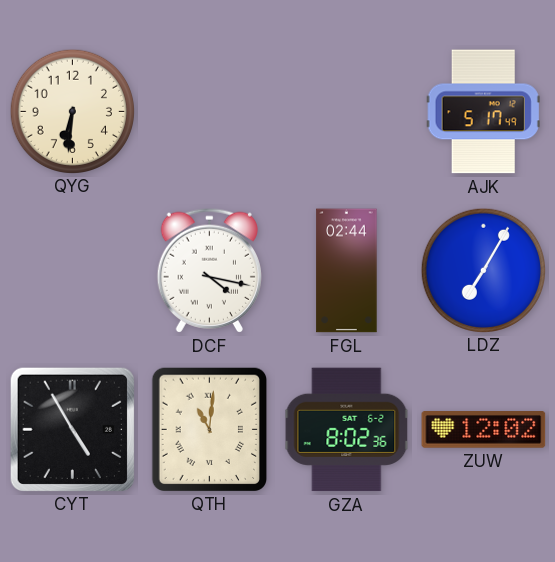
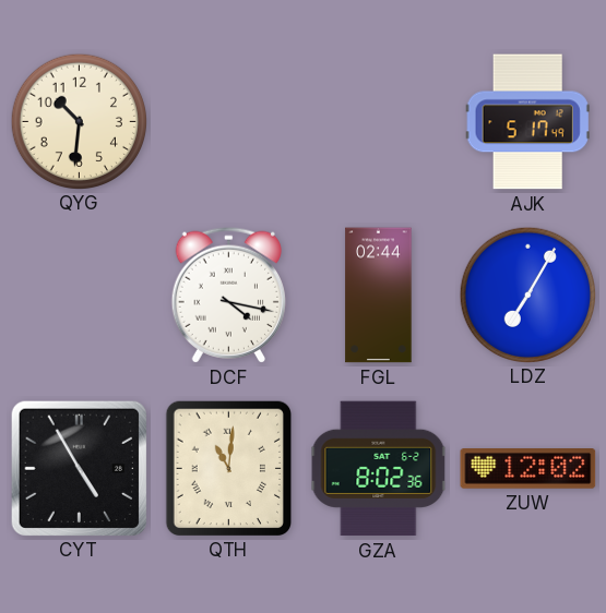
QYG: 6:31 -> 10:31 (79, 121)
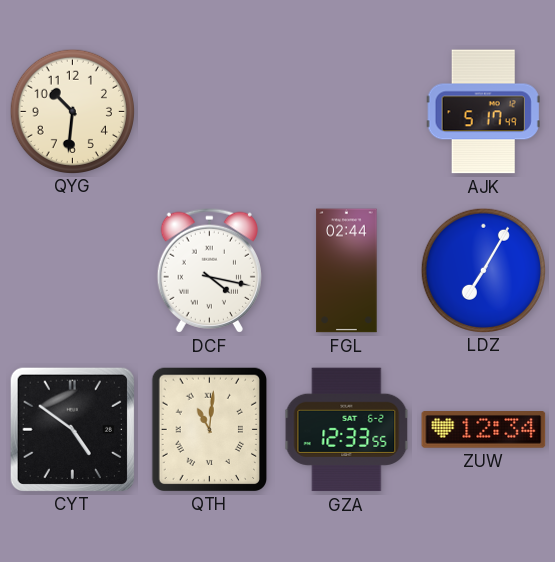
CYT: 4:55 -> 4:51 (72, 429)
GZA: 8:02 -> 12:33 (347, 430)
ZUW: 12:02 -> 12:34 (484, 430)
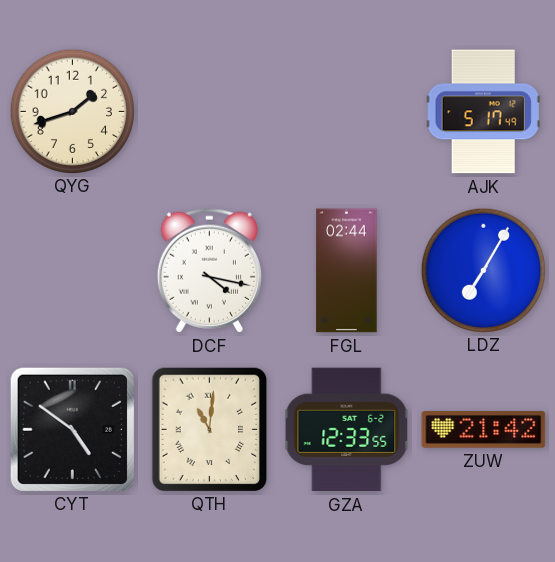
QYG: 10:31 -> 1:42 (72, 111)
ZUW: 12:34 -> 21:42 (484, 430)
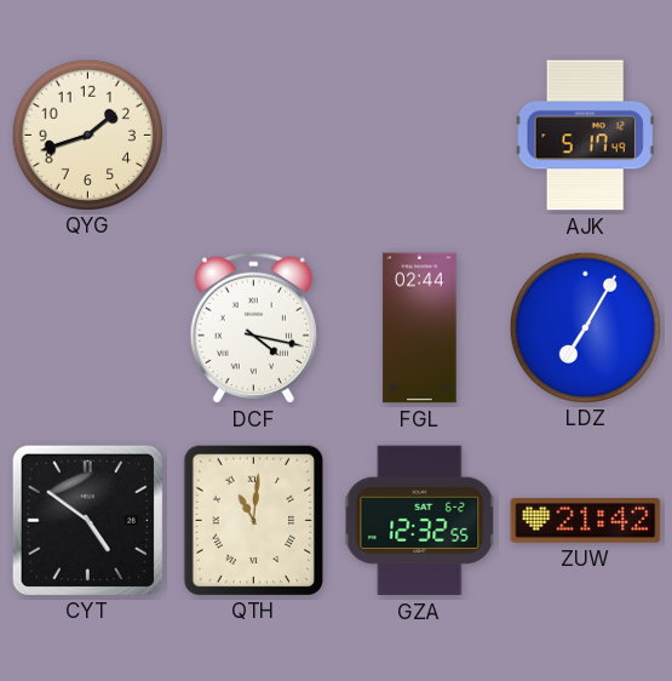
GZA: 12:33 -> 12:32 (420, 521)
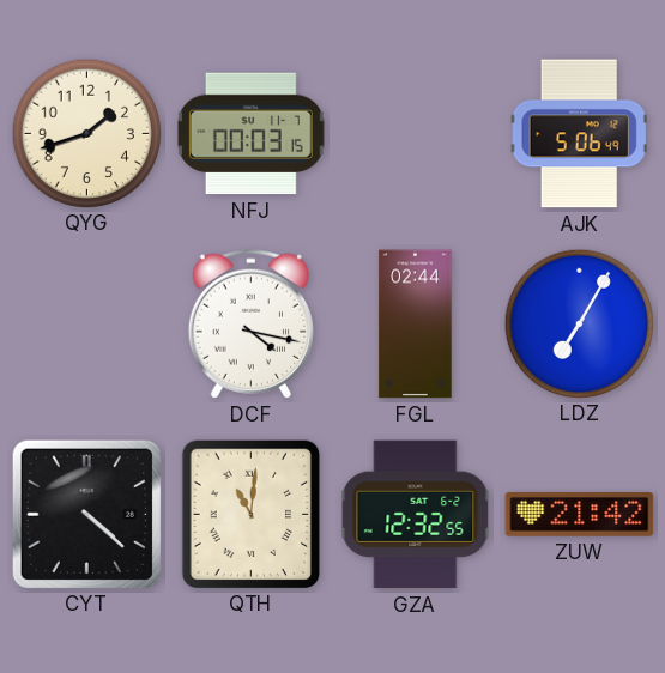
NFJ: none -> 00:03 (250, 134)
AJK: 5:17 -> 5:06 (579, 134)
CYT: 4:51 -> 4:22 (86, 514)
